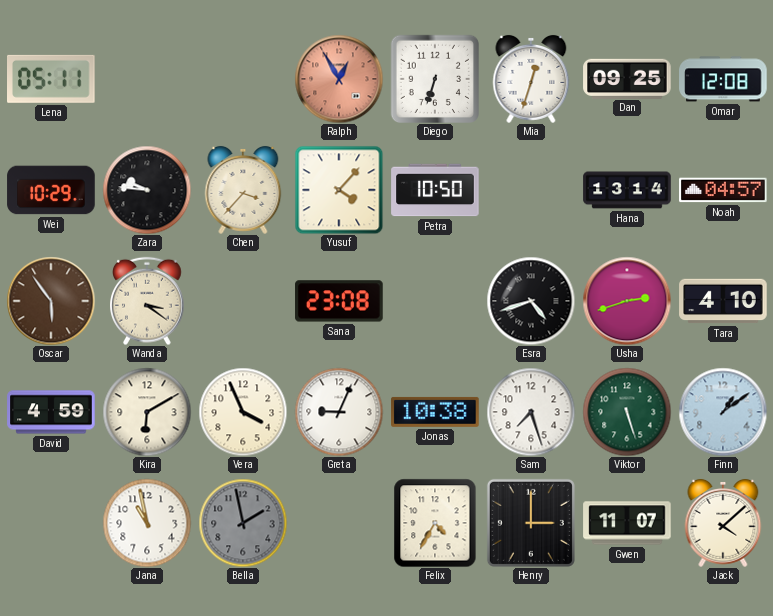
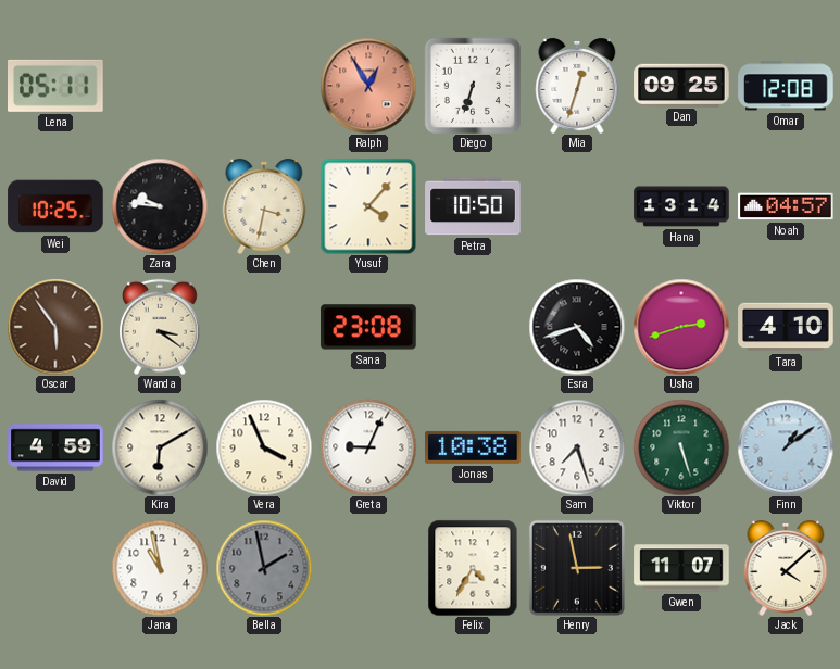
Wei: 10:29 -> 10:25 (55, 206)
Chen: 3:37 -> 3:32 (264, 206)
Henry: 3:00 -> 2:58 (577, 568)
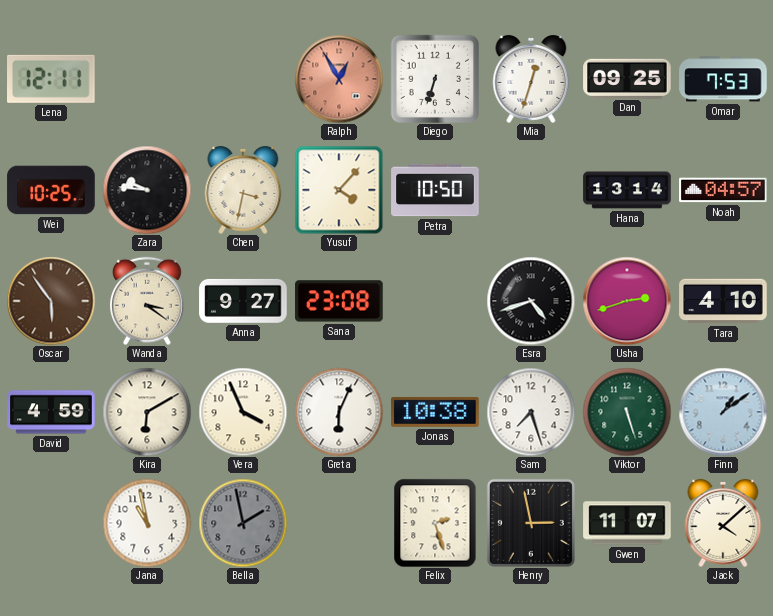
Lena: 05:11 -> 12:11 (52, 79)
Omar: 12:08 -> 7:53 (723, 79)
Anna: none -> 9:27 (243, 301)
Greta: 9:04 -> 6:04 (339, 412)
Felix: 4:35 -> 2:27 (435, 523)
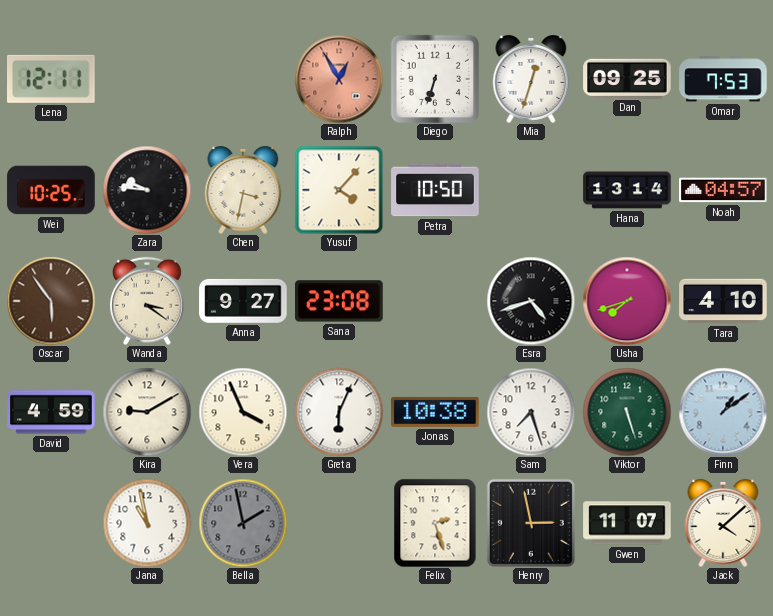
Usha: 2:42 -> 7:42 (627, 301)
Kira: 6:10 -> 9:10 (147, 412)
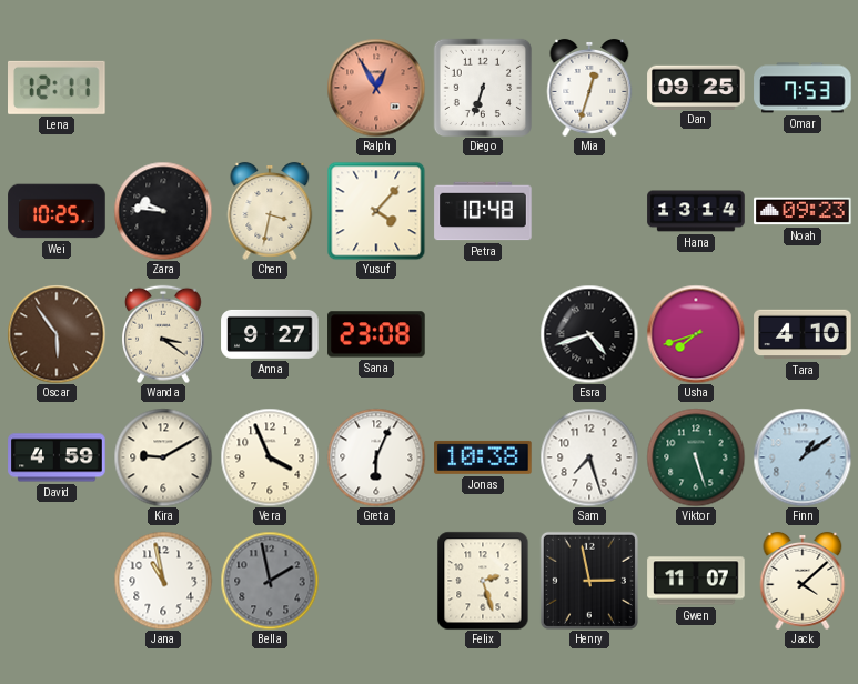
Petra: 10:50 -> 10:48 (483, 211)
Noah: 04:57 -> 09:23 (803, 211)
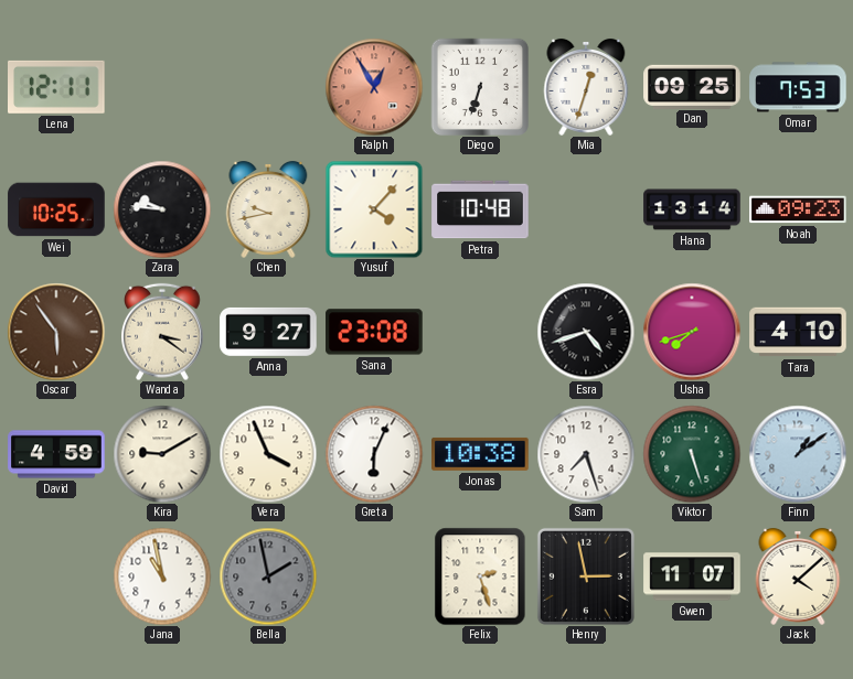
Chen: 3:32 -> 9:43 (268, 209)
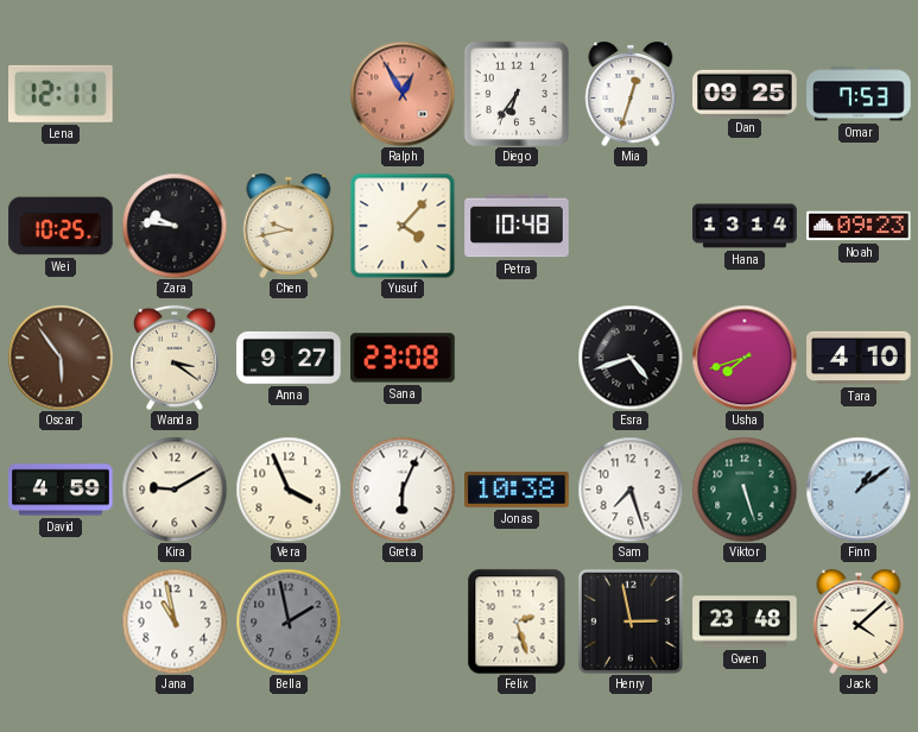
Diego: 6:33 -> 6:36 (515, 93)
Gwen: 11:07 -> 23:48 (745, 621)
